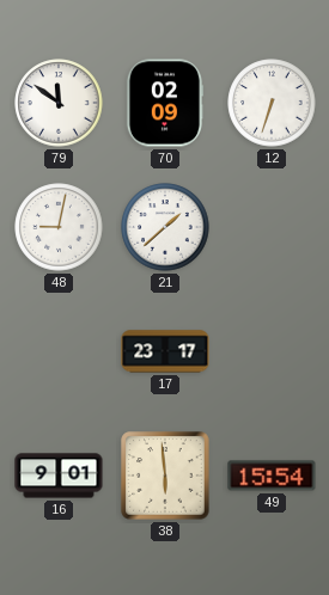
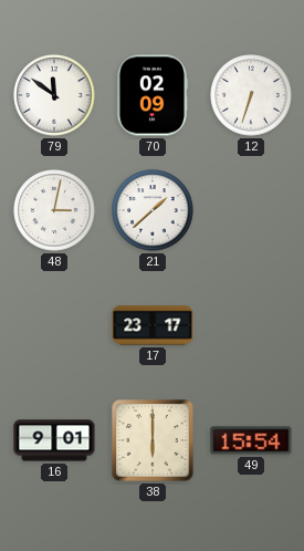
48: 9:02 -> 3:02 (54, 210)
38: 5:59 -> 6:00 (153, 440)
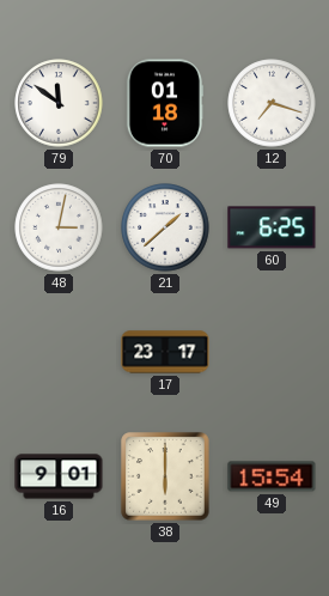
70: 02:09 -> 01:18 (165, 103)
12: 6:33 -> 7:18 (272, 103)
60: none -> 6:25 (272, 227)
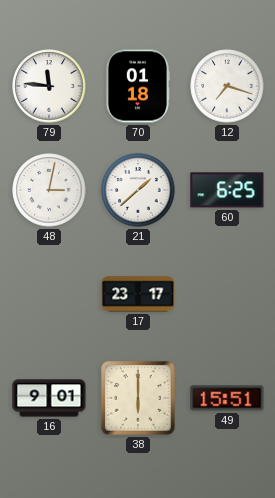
79: 11:51 -> 11:46 (49, 86)
49: 15:54 -> 15:51 (227, 398)
